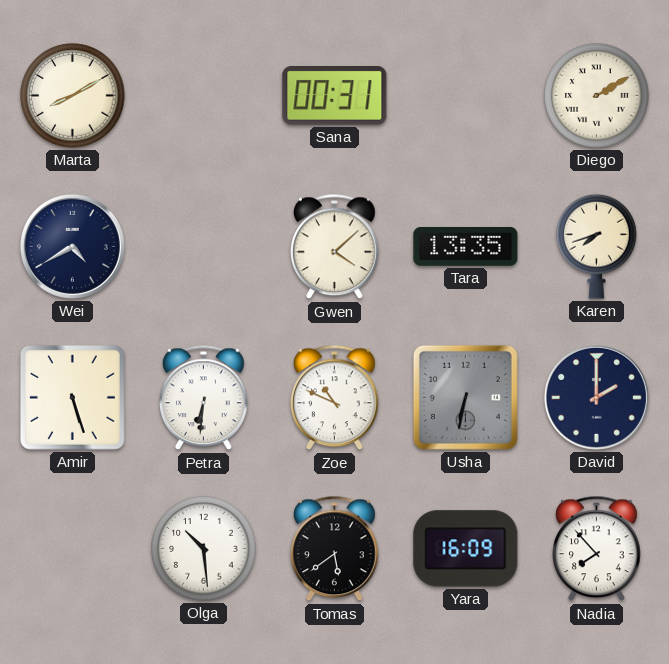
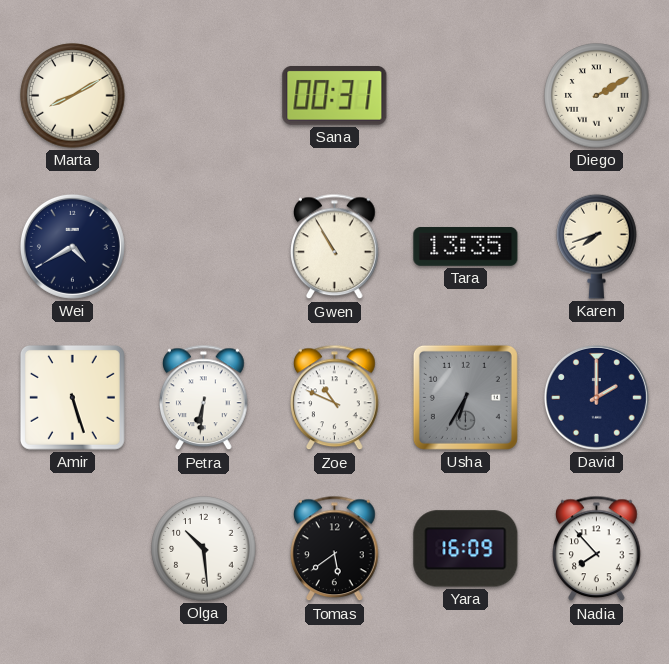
Gwen: 4:08 -> 10:55 (335, 247)
Usha: 6:32 -> 6:35 (465, 397)
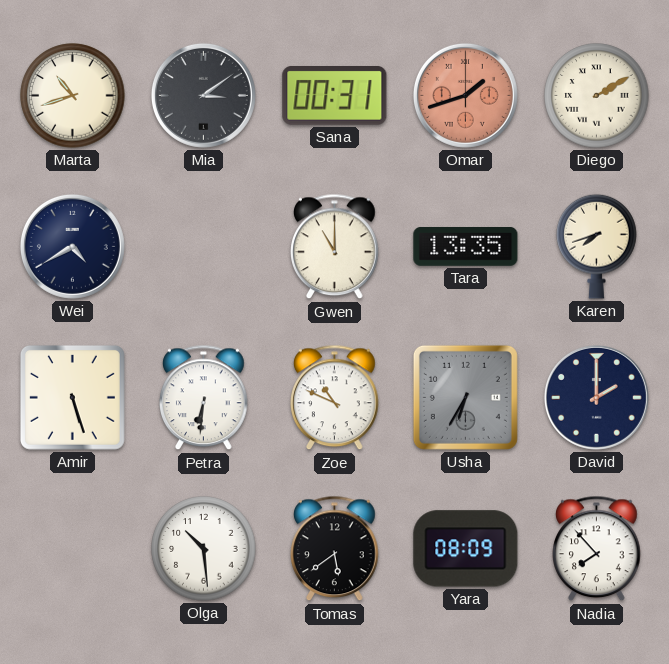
Marta: 8:10 -> 10:42 (73, 96)
Mia: none -> 3:09 (203, 95)
Omar: none -> 1:42 (465, 95)
Gwen: 10:55 -> 11:00 (335, 247)
Yara: 16:09 -> 08:09 (466, 549)
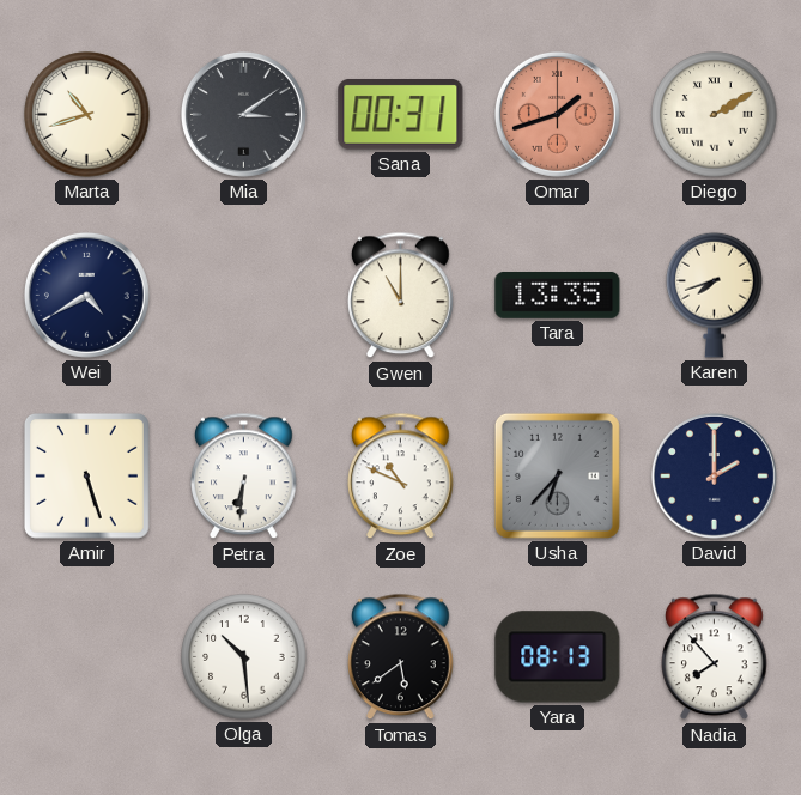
Usha: 6:35 -> 6:37 (557, 475)
Yara: 08:09 -> 08:13 (558, 657)
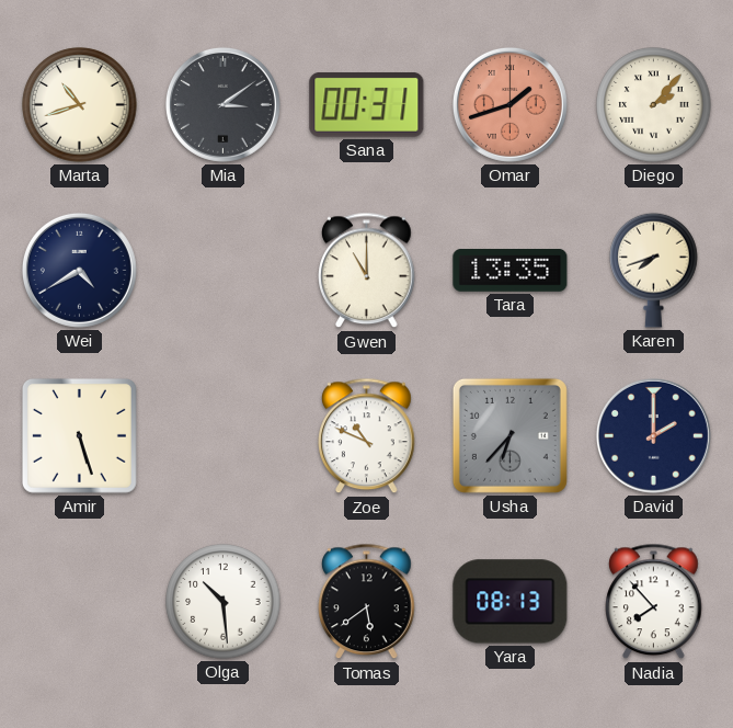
Diego: 2:10 -> 2:07 (654, 105)
Petra: 6:31 -> none (244, 477)
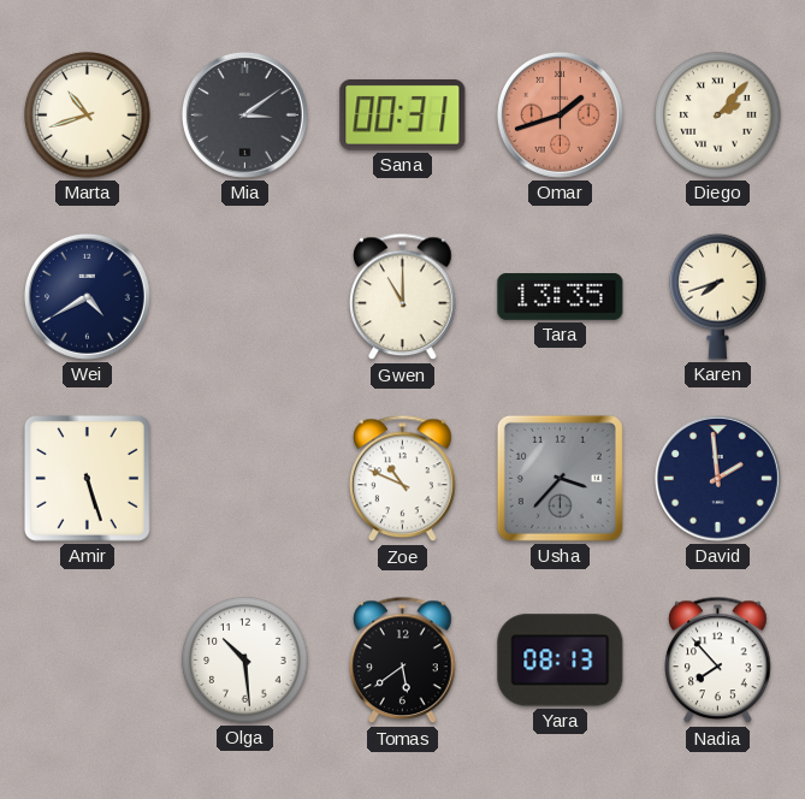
Usha: 6:37 -> 3:37 (560, 478)
David: 2:00 -> 1:59 (717, 478)
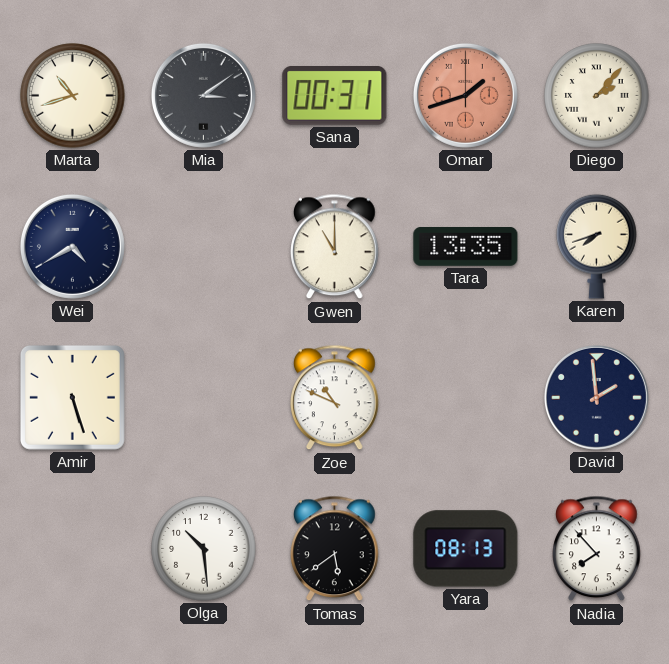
Usha: 3:37 -> none (560, 478)
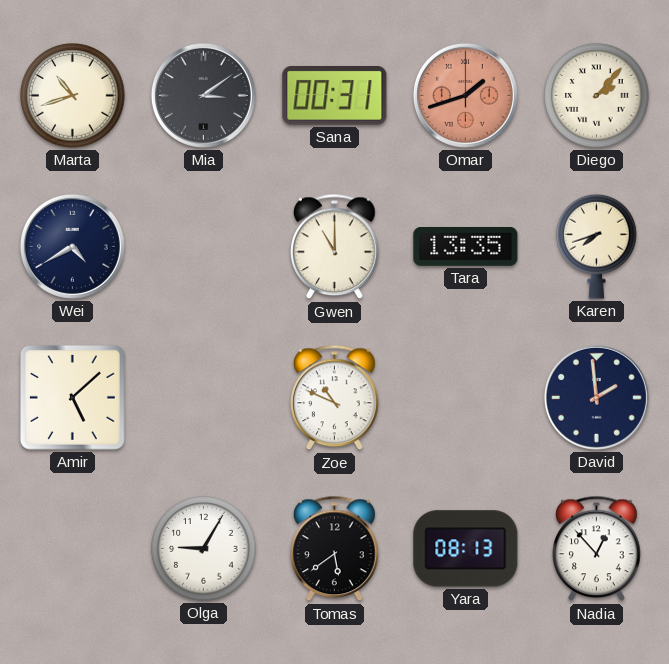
Amir: 5:27 -> 5:08 (72, 397)
Olga: 10:29 -> 9:05 (204, 549)
Nadia: 7:53 -> 12:53 (597, 549)
